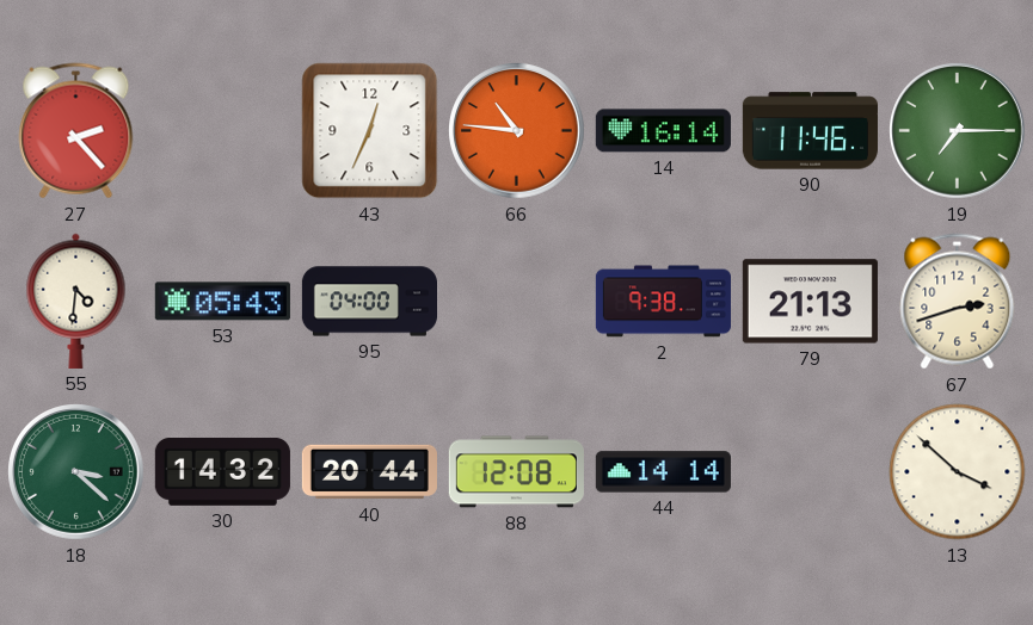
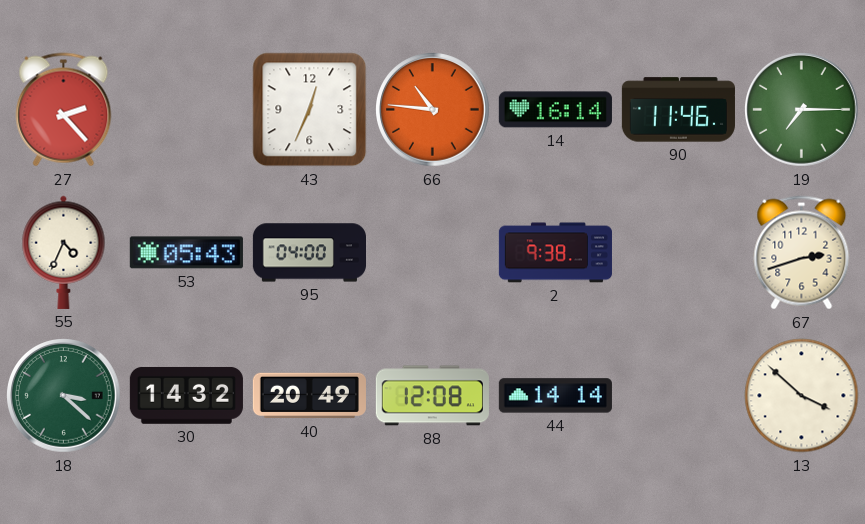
55: 4:31 -> 4:34 (64, 252)
79: 21:13 -> none (810, 302)
40: 20:44 -> 20:49 (309, 396)
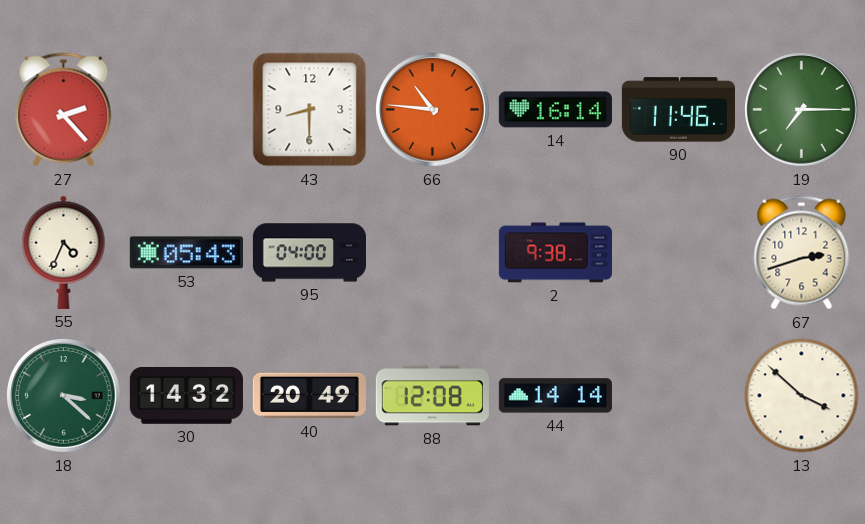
43: 12:34 -> 8:30 (310, 110)
